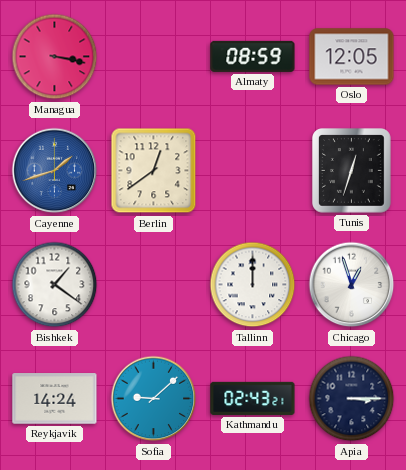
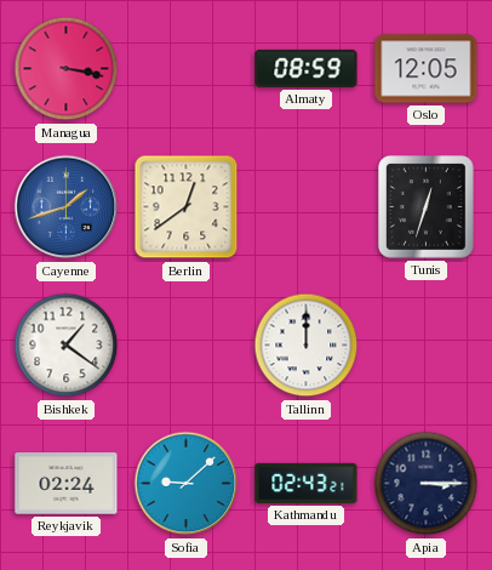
Chicago: 12:57 -> none (352, 285)
Reykjavik: 14:24 -> 02:24 (67, 484)
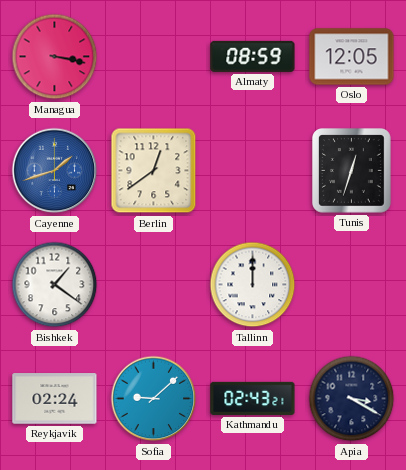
Apia: 3:15 -> 3:20 (352, 399)
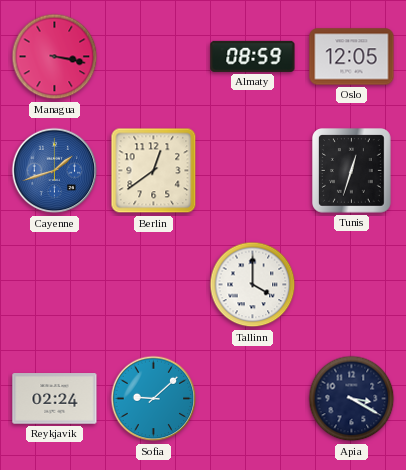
Bishkek: 1:21 -> none (55, 285)
Tallinn: 12:00 -> 4:00 (253, 285)
Kathmandu: 02:43 -> none (253, 398)
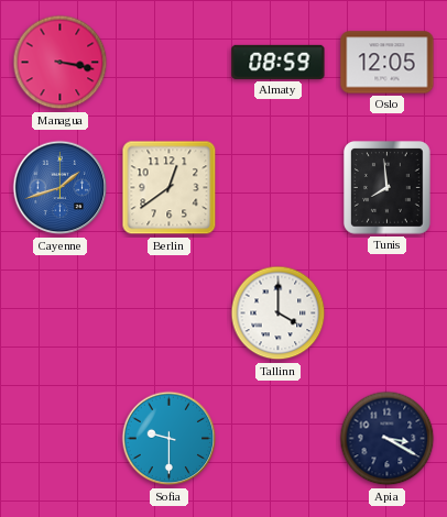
Tunis: 12:33 -> 7:59 (388, 188)
Reykjavik: 02:24 -> none (55, 399)
Sofia: 9:08 -> 9:30 (170, 439)
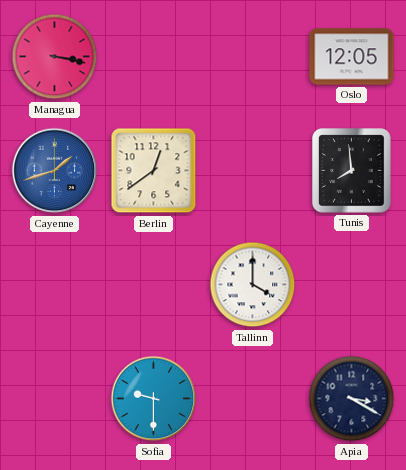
Almaty: 08:59 -> none (279, 62)
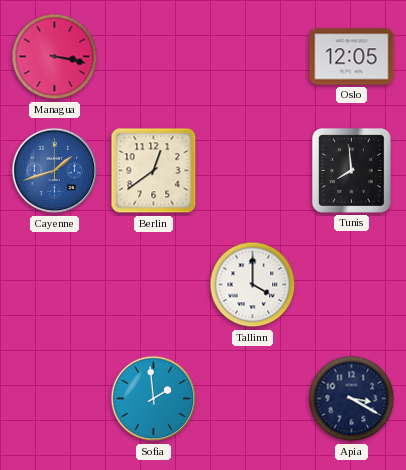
Sofia: 9:30 -> 1:59 (154, 399)
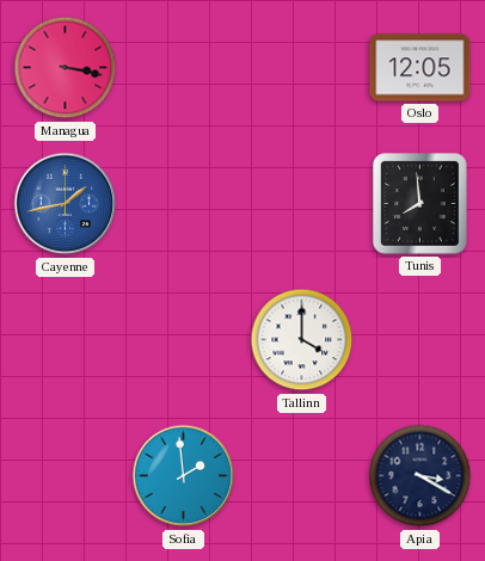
Cayenne: 1:42 -> 1:43 (66, 204)
Berlin: 12:39 -> none (154, 171)
